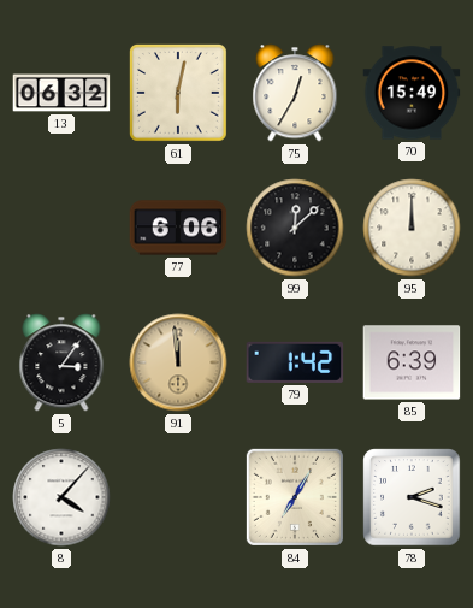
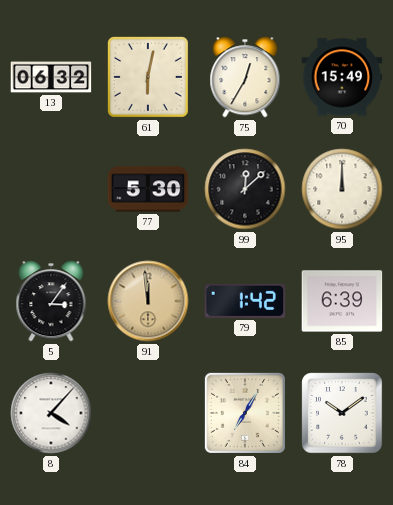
77: 6:06 -> 5:30 (148, 189)
78: 2:18 -> 10:09 (342, 413)
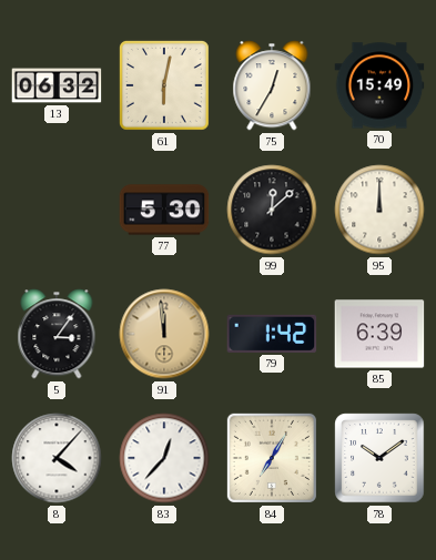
83: none -> 12:37 (164, 458)
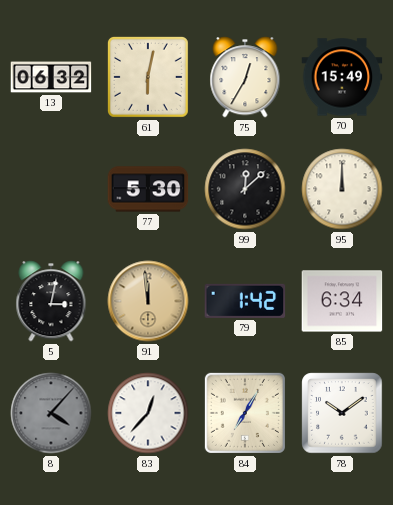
5: 3:06 -> 3:02 (51, 301)
85: 6:39 -> 6:34 (342, 301)
8 dial: white -> grey (51, 413)
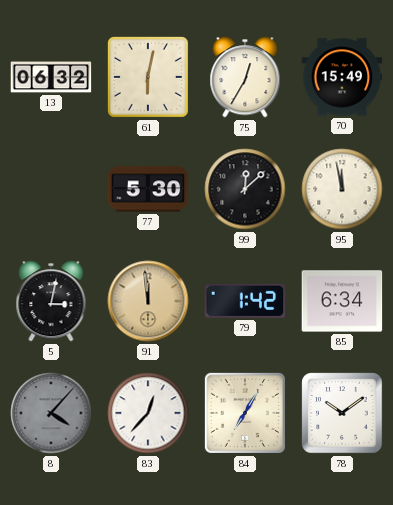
95: 12:00 -> 11:58 (342, 189)
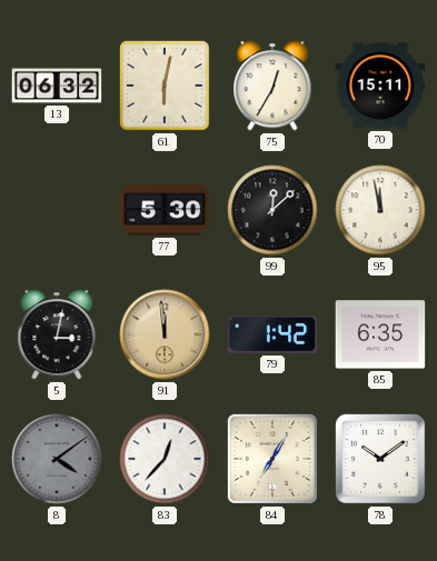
70: 15:49 -> 15:11 (380, 86)
85: 6:34 -> 6:35 (380, 334)
8: 4:07 -> 4:09 (57, 459)
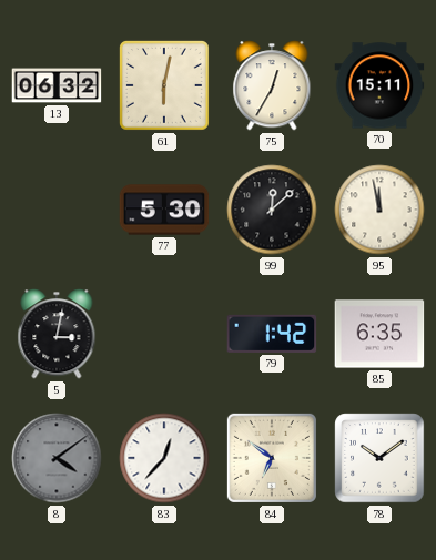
91: 11:59 -> none (165, 334)
84: 7:05 -> 6:51 (272, 458)
